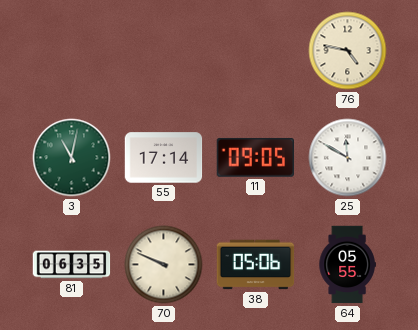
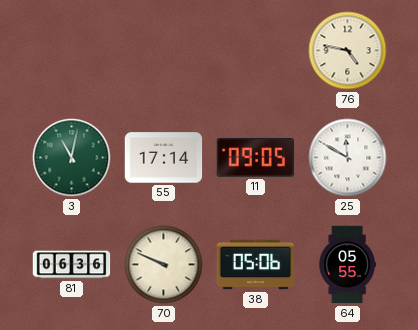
81: 06:35 -> 06:36 (72, 265)
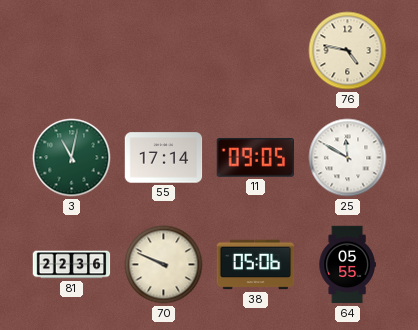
81: 06:36 -> 22:36 (72, 265)
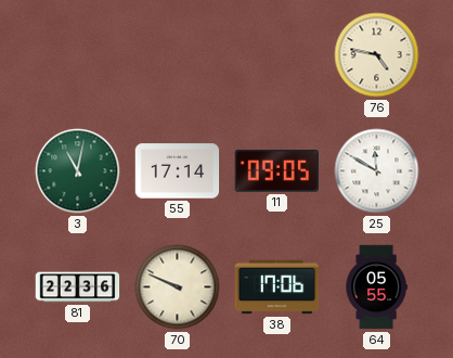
38: 05:06 -> 17:06 (277, 287)
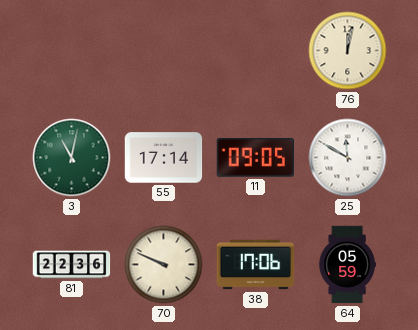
76: 4:47 -> 12:02 (348, 51)
64: 05:55 -> 05:59 (347, 265)
